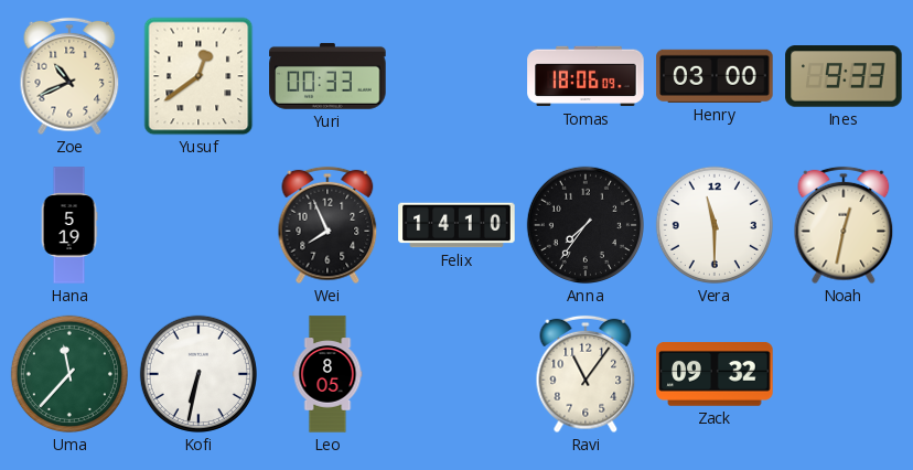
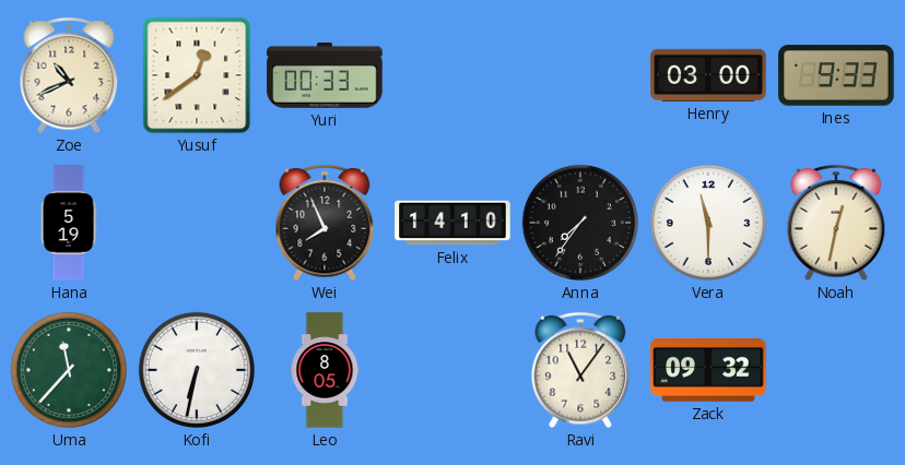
Tomas: 18:06 -> none (586, 76)
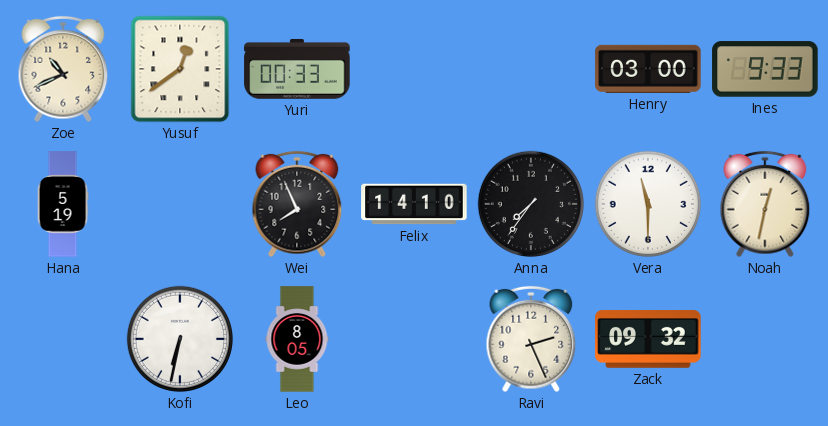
Uma: 11:37 -> none (69, 370)
Ravi: 11:06 -> 2:26 (531, 339)
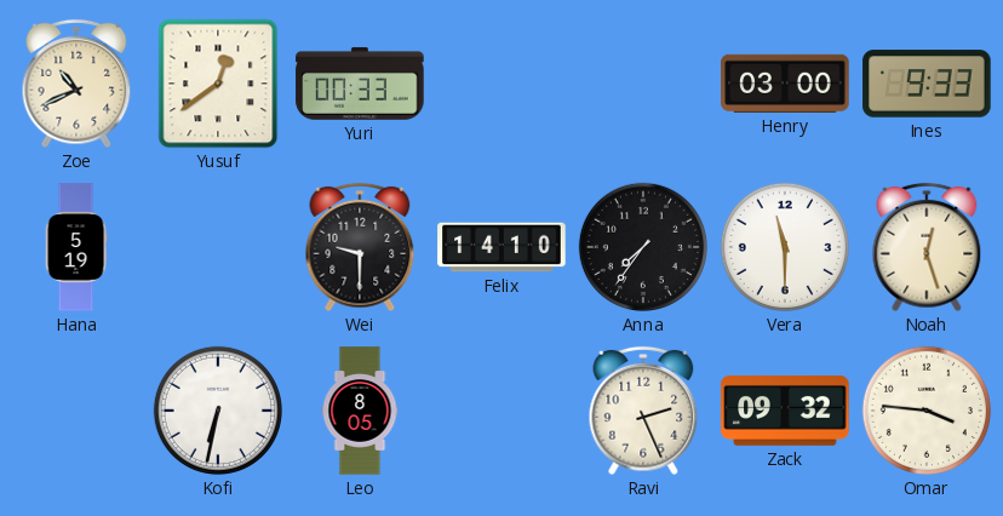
Wei: 7:56 -> 9:30 (360, 247)
Noah: 12:32 -> 12:27 (927, 247)
Omar: none -> 3:46 (927, 411)
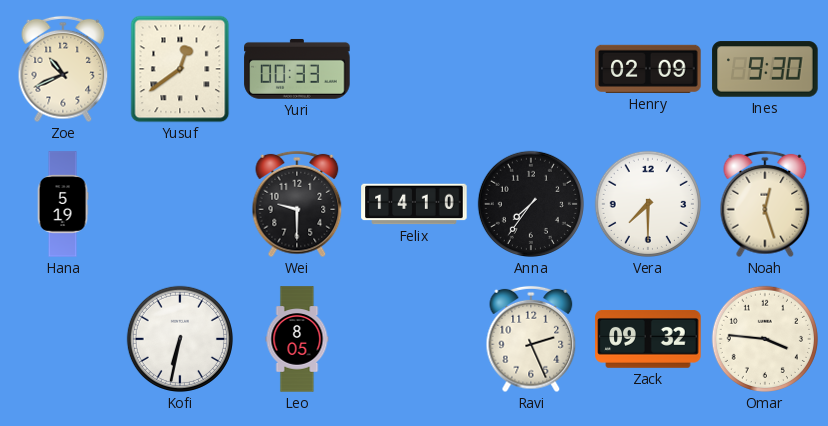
Henry: 03:00 -> 02:09 (648, 69)
Ines: 9:33 -> 9:30 (765, 69)
Vera: 11:30 -> 7:30 (648, 204)
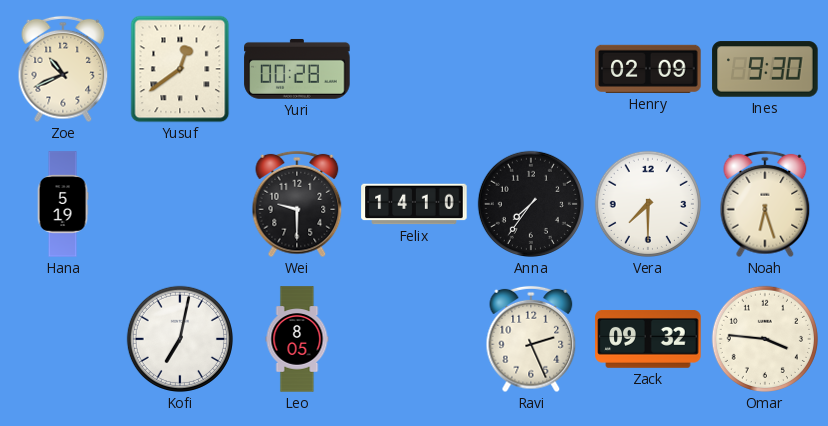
Yuri: 00:33 -> 00:28 (297, 69)
Noah: 12:27 -> 6:27 (765, 204)
Kofi: 6:32 -> 7:02 (180, 339)
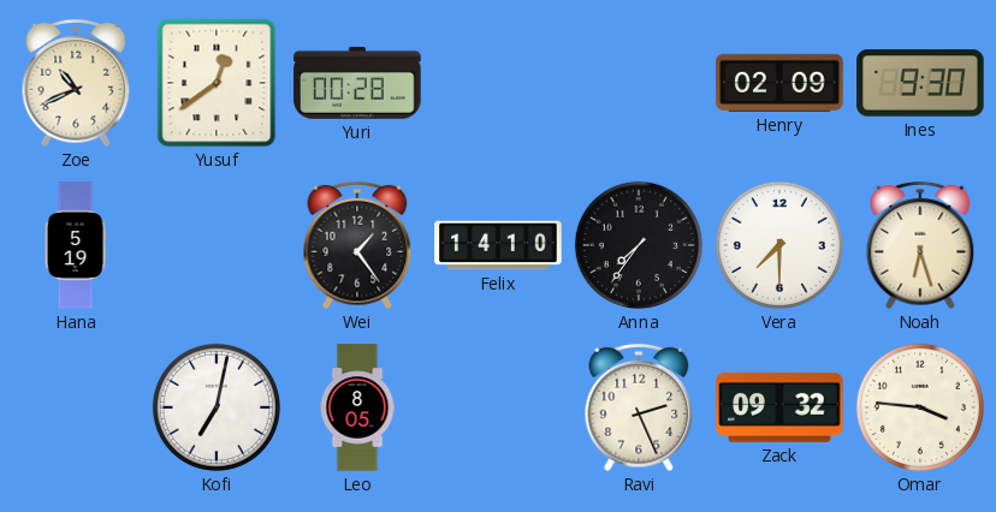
Wei: 9:30 -> 1:24 (357, 245)
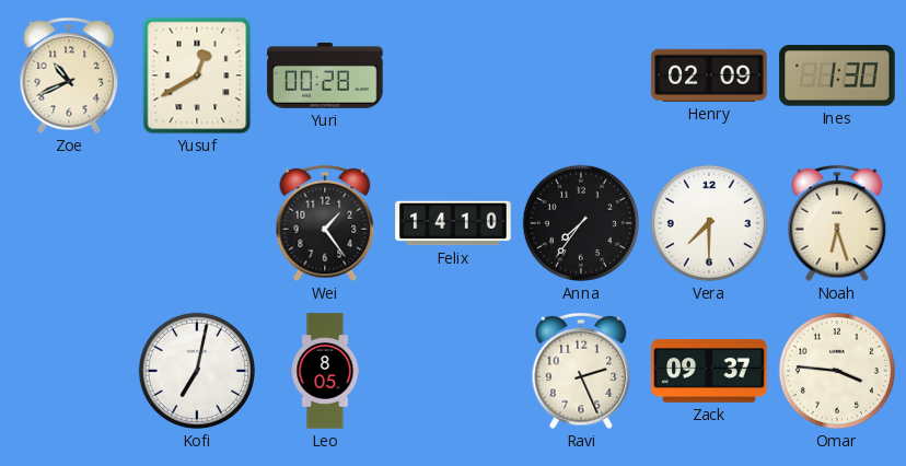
Yusuf: 12:39 -> 12:40 (197, 75)
Ines: 9:30 -> 1:30 (837, 75)
Hana: 5:19 -> none (76, 245)
Zack: 09:32 -> 09:37 (709, 372)
